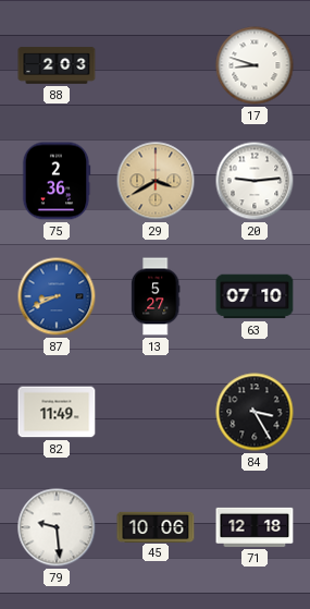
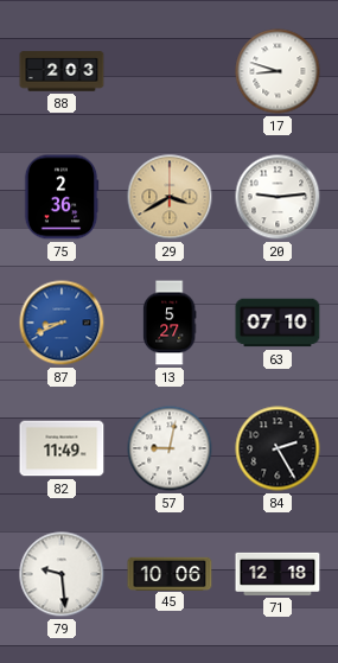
57: none -> 9:02 (170, 448)
84: 3:25 -> 2:25 (278, 448)
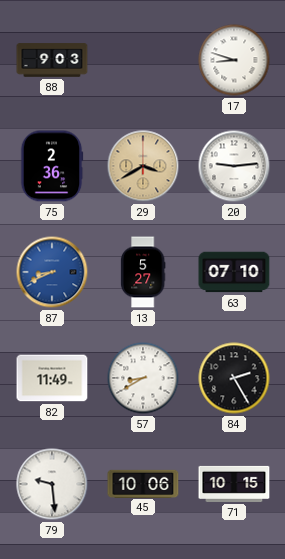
88: 2:03 -> 9:03 (52, 60)
57: 9:02 -> 8:40 (143, 378)
71: 12:18 -> 10:15 (234, 484)
